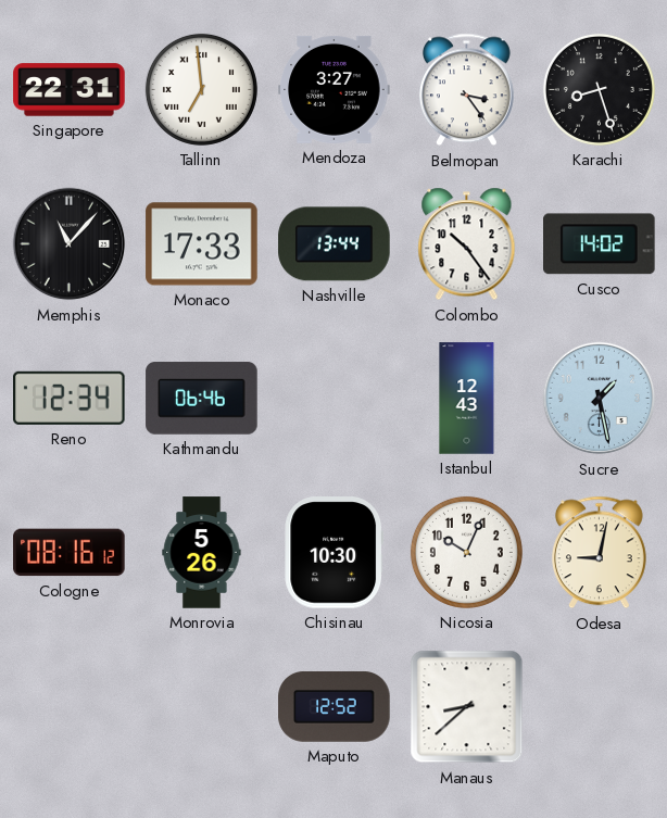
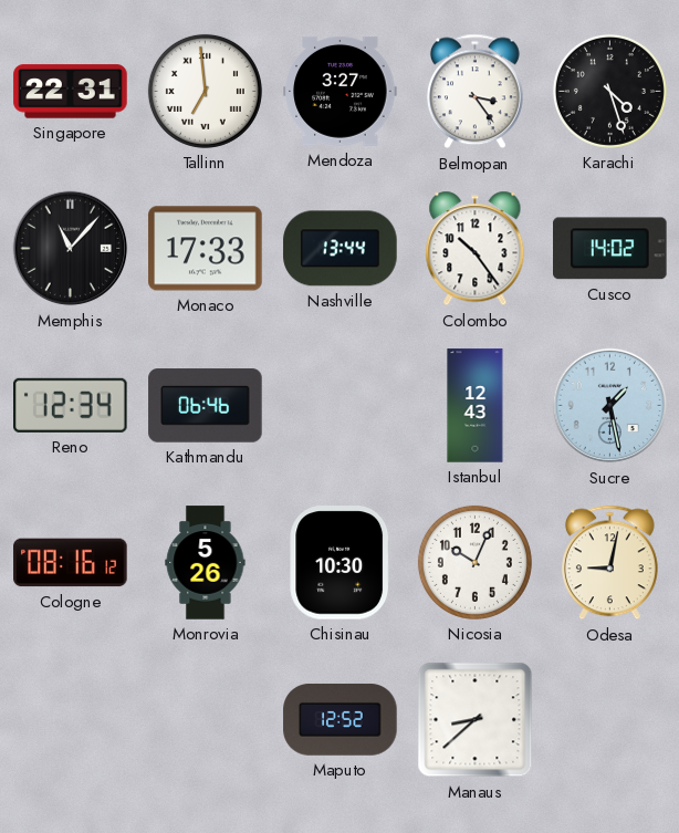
Karachi: 8:27 -> 4:27 (609, 91)
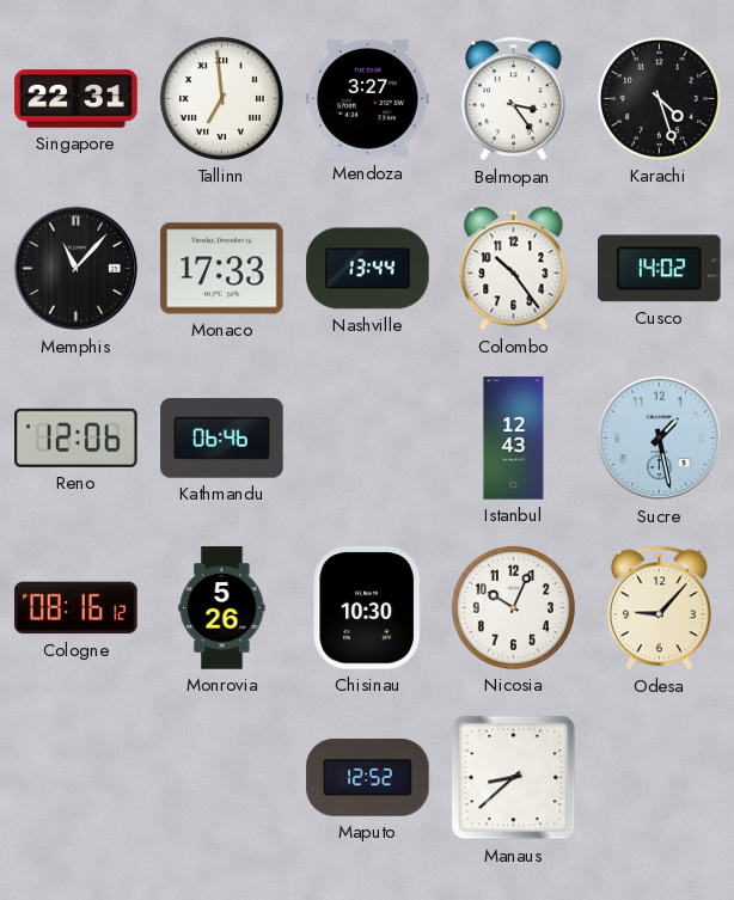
Reno: 12:34 -> 12:06 (77, 437)
Odesa: 9:02 -> 9:07 (659, 608)
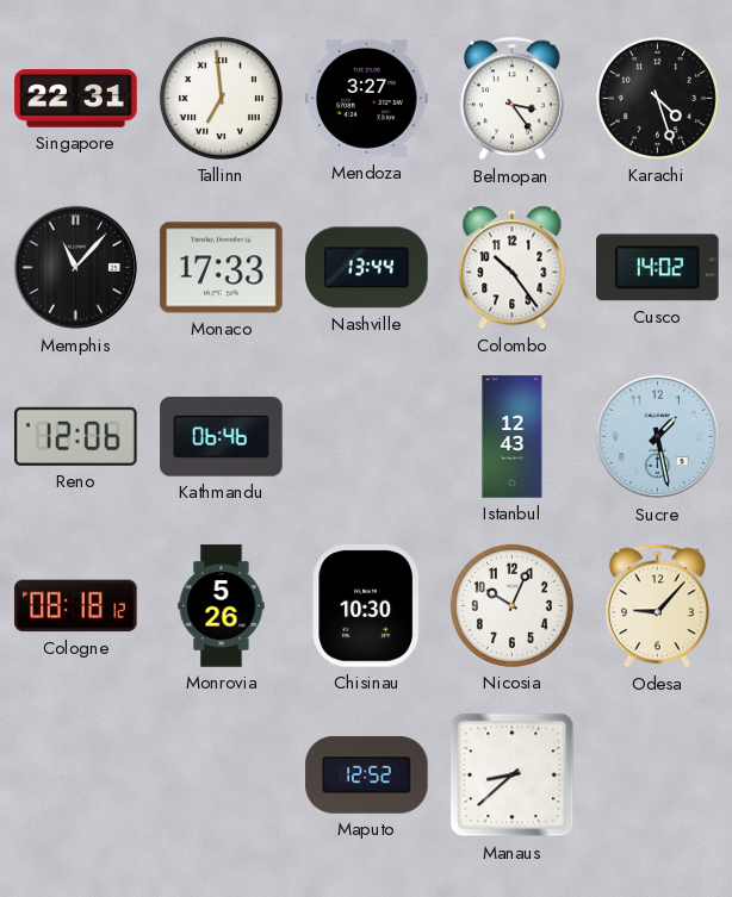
Cologne: 08:16 -> 08:18 (76, 606)
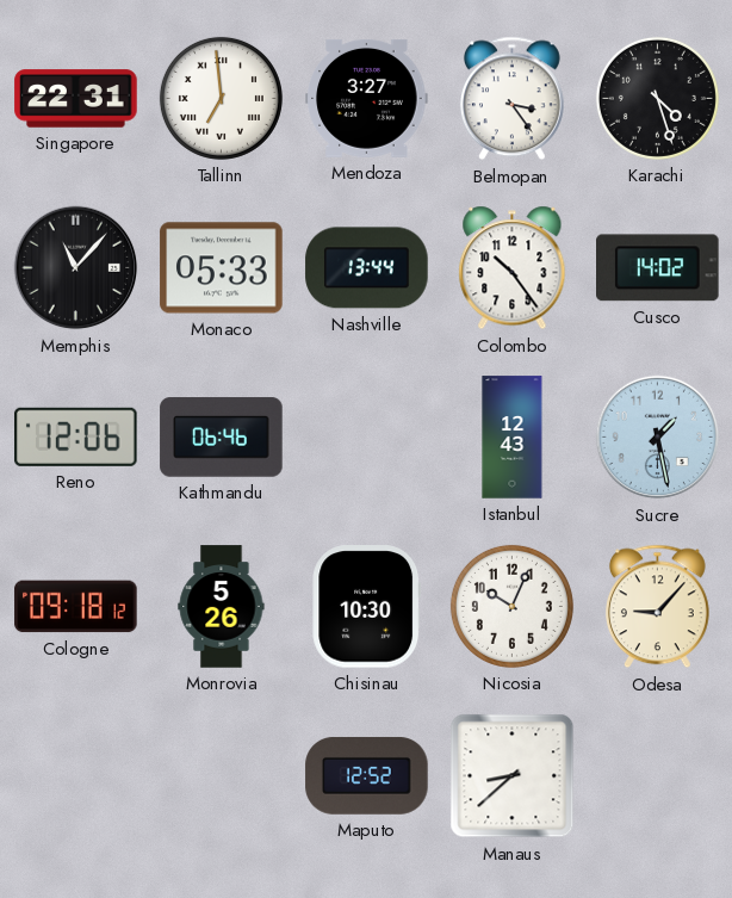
Monaco: 17:33 -> 05:33 (222, 268)
Cologne: 08:18 -> 09:18 (76, 607)
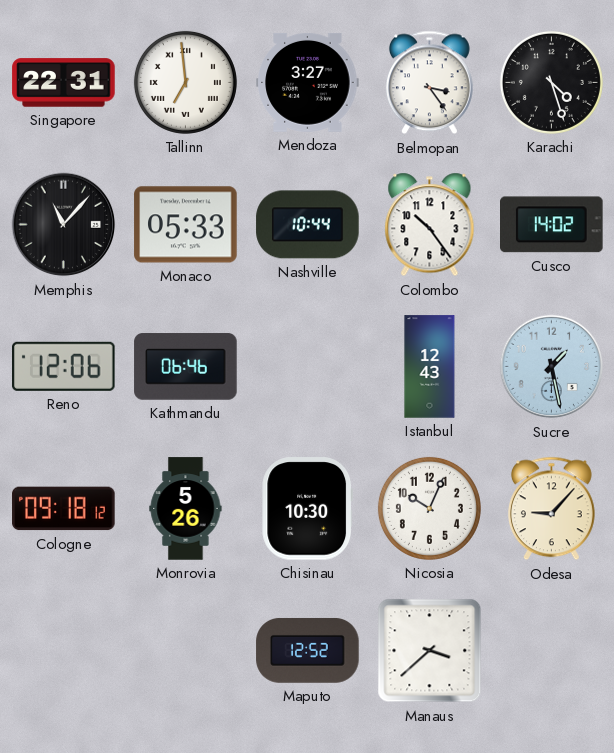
Nashville: 13:44 -> 10:44 (308, 225)
Manaus: 8:38 -> 3:38 (430, 651)
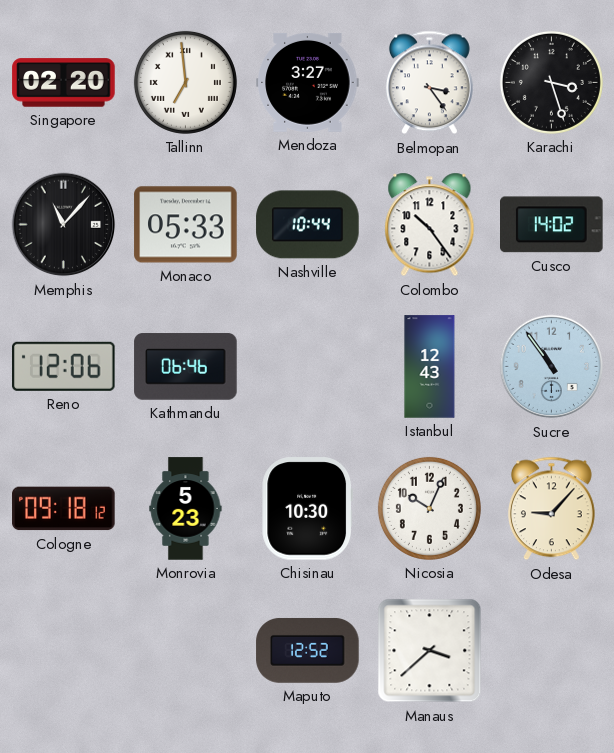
Singapore: 22:31 -> 02:20 (64, 83)
Karachi: 4:27 -> 3:27 (551, 82)
Sucre: 1:28 -> 10:54 (552, 367)
Monrovia: 5:26 -> 5:23 (186, 509)
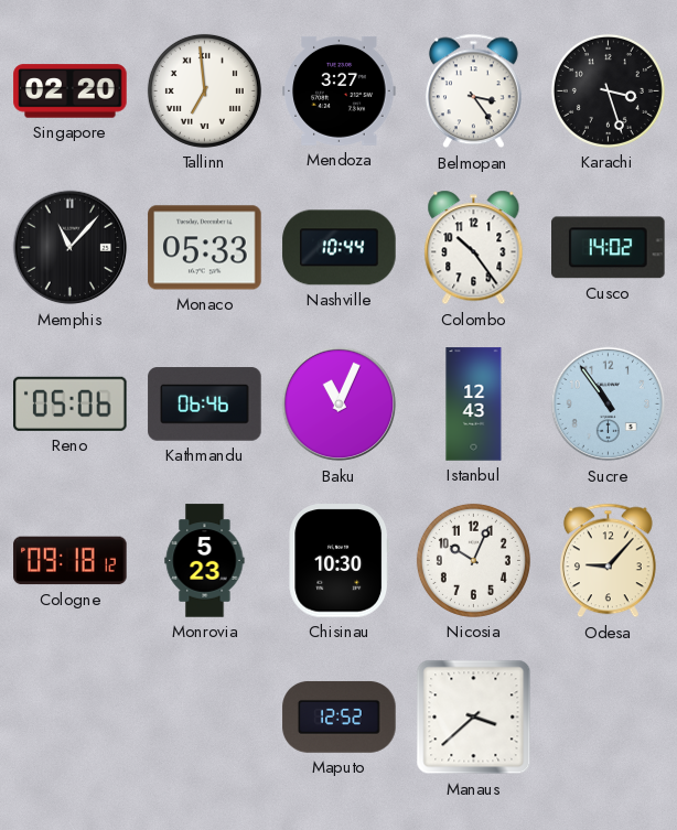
Reno: 12:06 -> 05:06 (71, 403)
Baku: none -> 11:04 (340, 405)
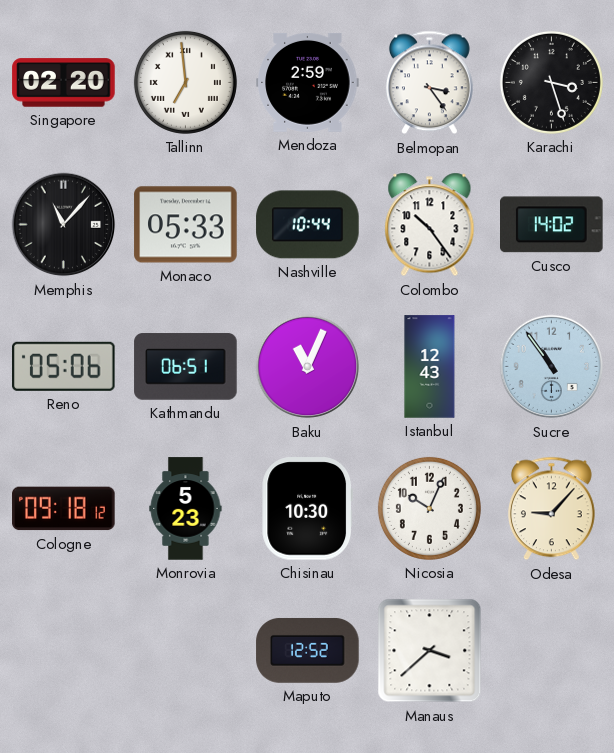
Mendoza: 3:27 -> 2:59 (308, 82)
Kathmandu: 06:46 -> 06:51 (186, 367)
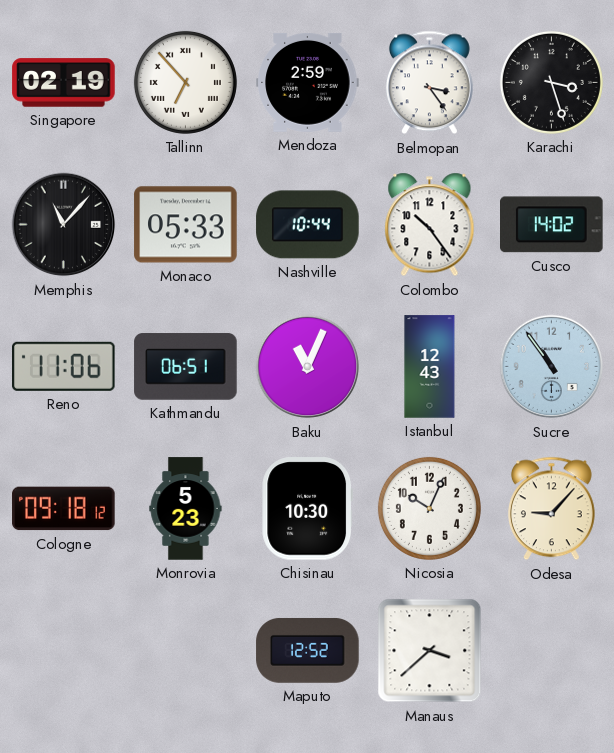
Singapore: 02:20 -> 02:19 (64, 83)
Tallinn: 6:59 -> 6:53 (185, 82)
Reno: 05:06 -> 11:06 (64, 366)
